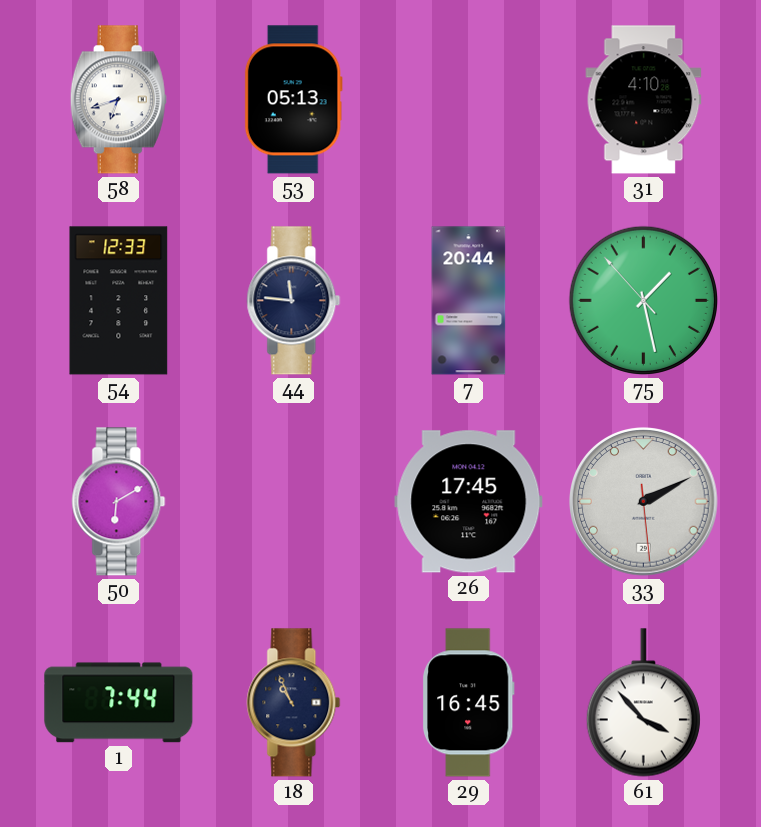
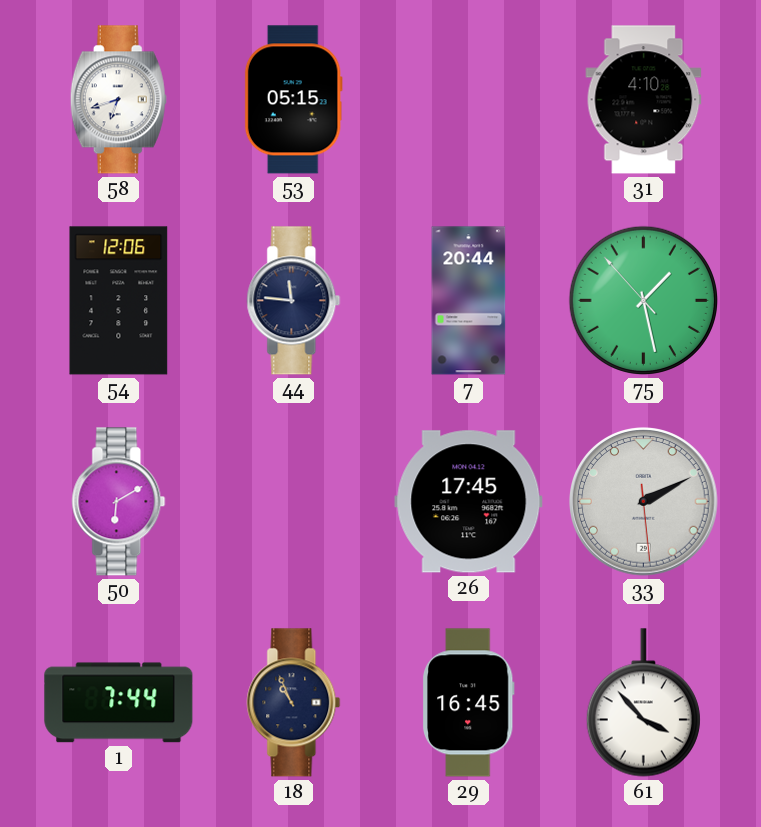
53: 05:13 -> 05:15 (293, 100)
54: 12:33 -> 12:06 (119, 301)
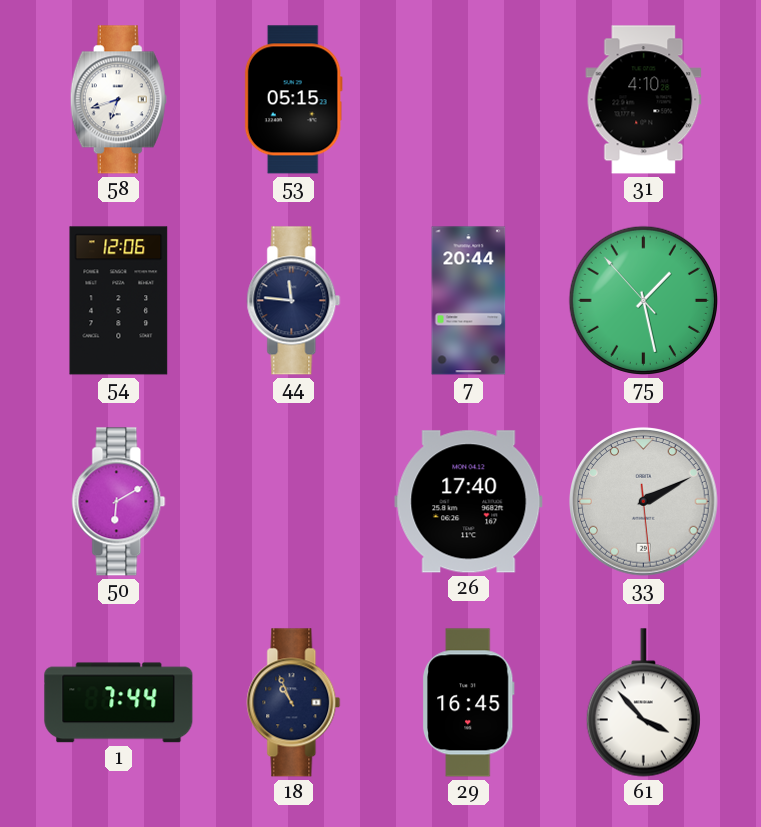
26: 17:45 -> 17:40 (469, 502)
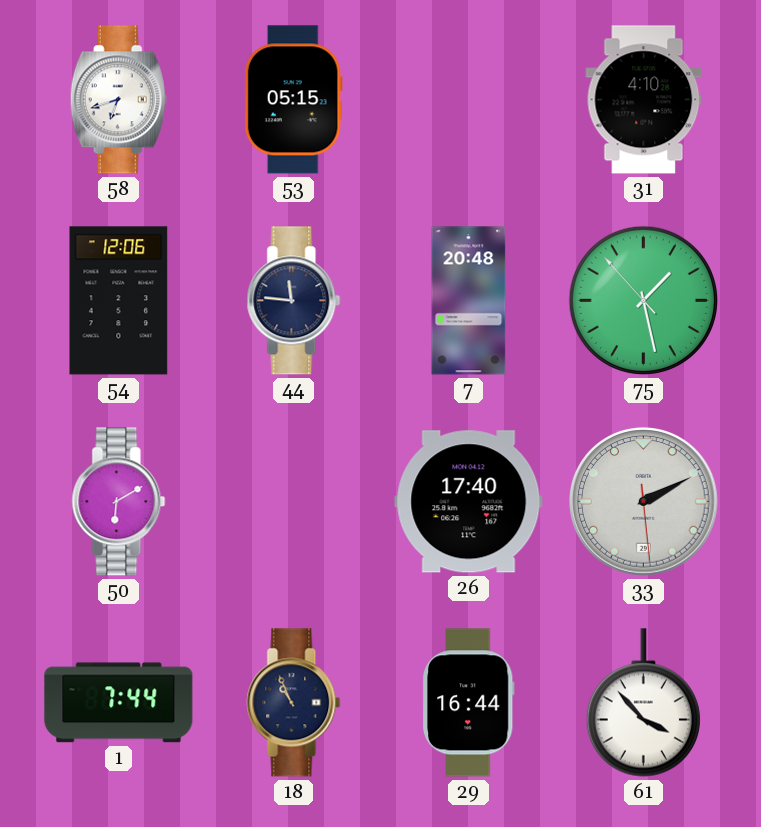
7: 20:44 -> 20:48 (469, 301)
29: 16:45 -> 16:44 (468, 703)
